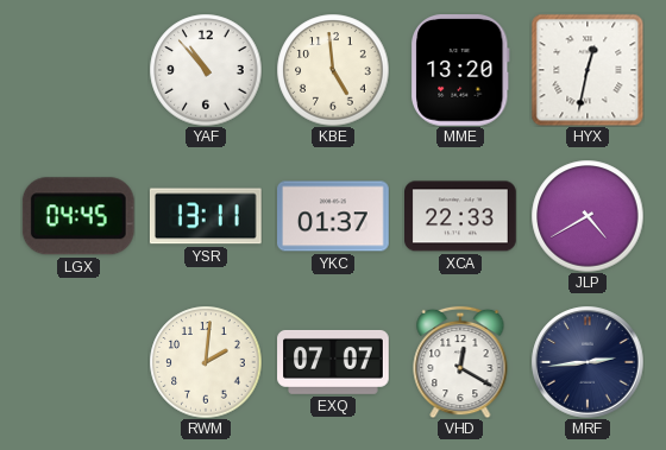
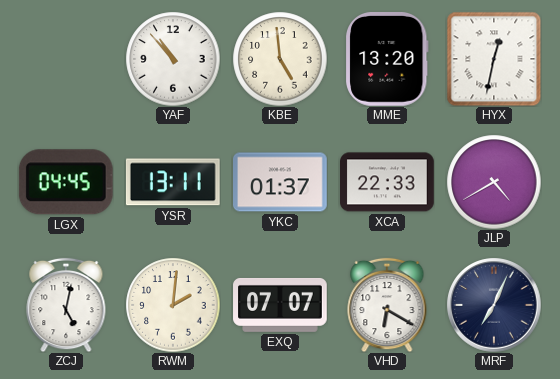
ZCJ: none -> 5:02 (66, 305)
VHD: 12:20 -> 6:20 (387, 305)
MRF: 2:44 -> 7:04 (494, 305)
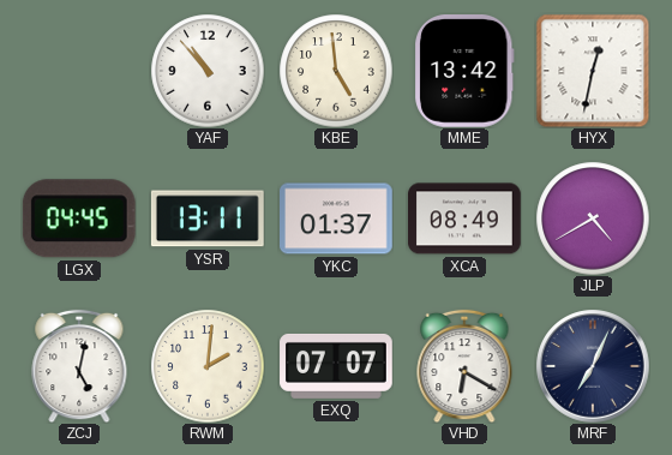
MME: 13:20 -> 13:42 (466, 72)
XCA: 22:33 -> 08:49 (466, 218)
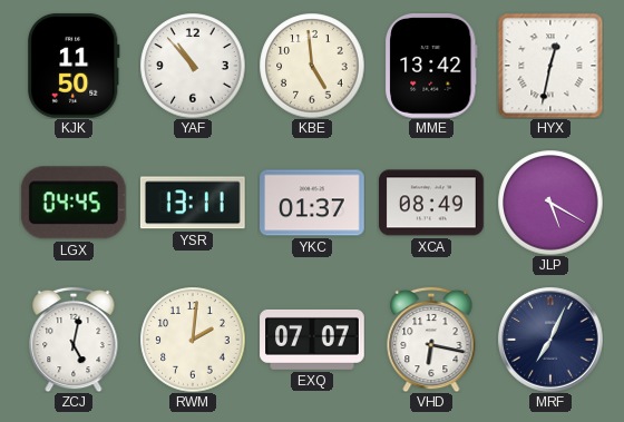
KJK: none -> 11:50 (75, 66)
JLP: 4:40 -> 5:20 (550, 203)
VHD: 6:20 -> 6:17 (431, 340)
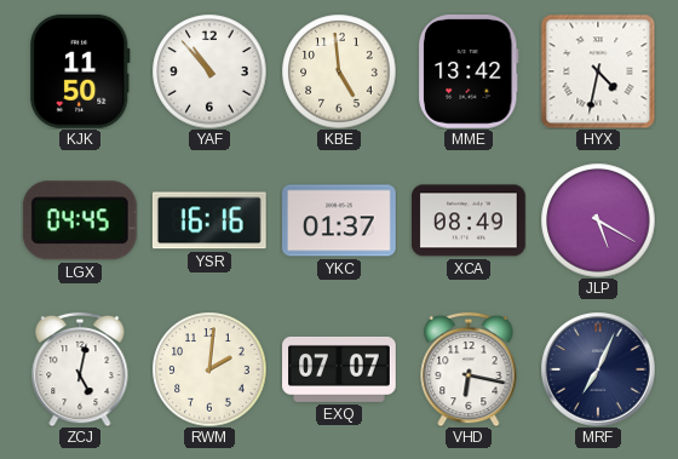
HYX: 12:32 -> 4:32 (598, 71)
YSR: 13:11 -> 16:16 (209, 220)
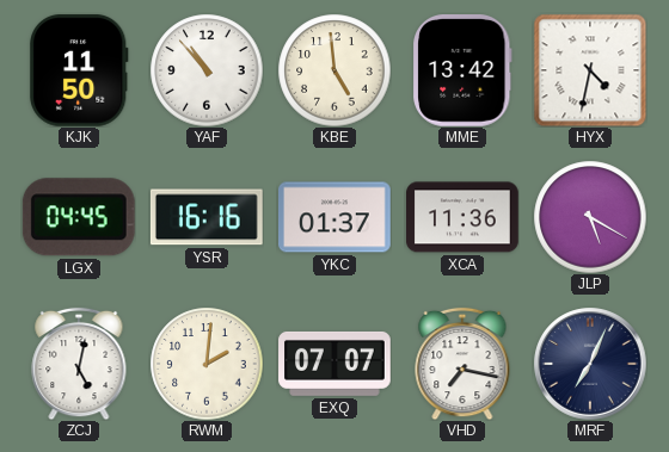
XCA: 08:49 -> 11:36 (464, 217)
VHD: 6:17 -> 7:17 (462, 364)
